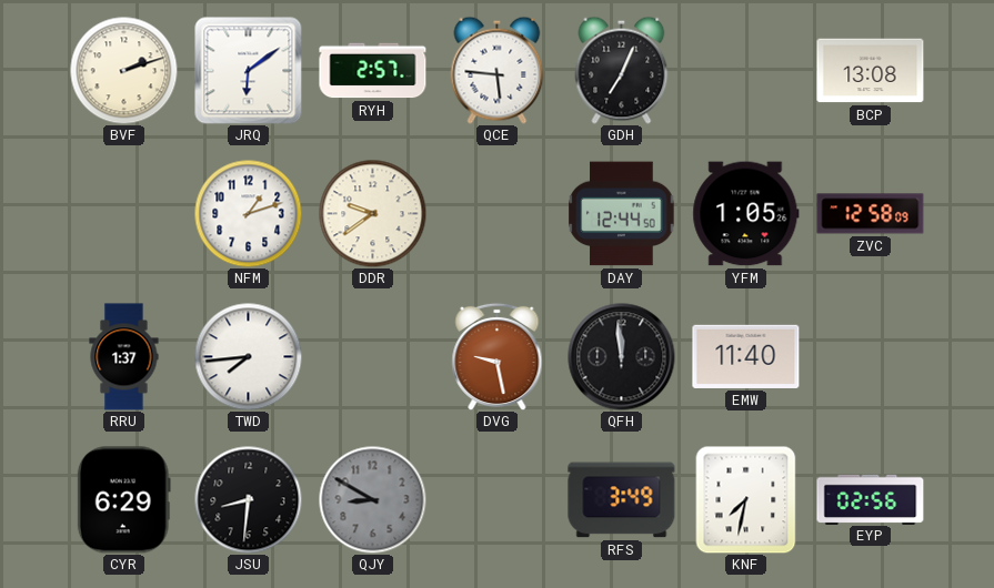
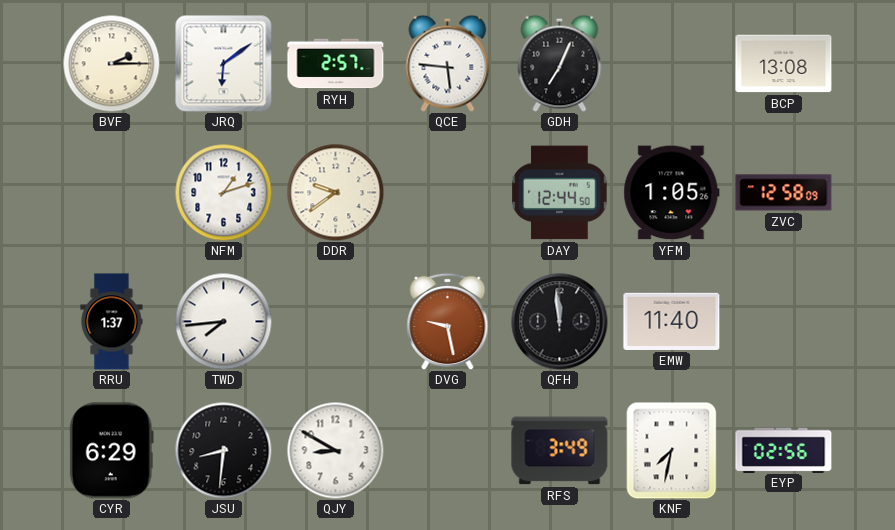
BVF: 2:12 -> 2:15 (111, 63)
QJY dial: grey -> white (335, 450)
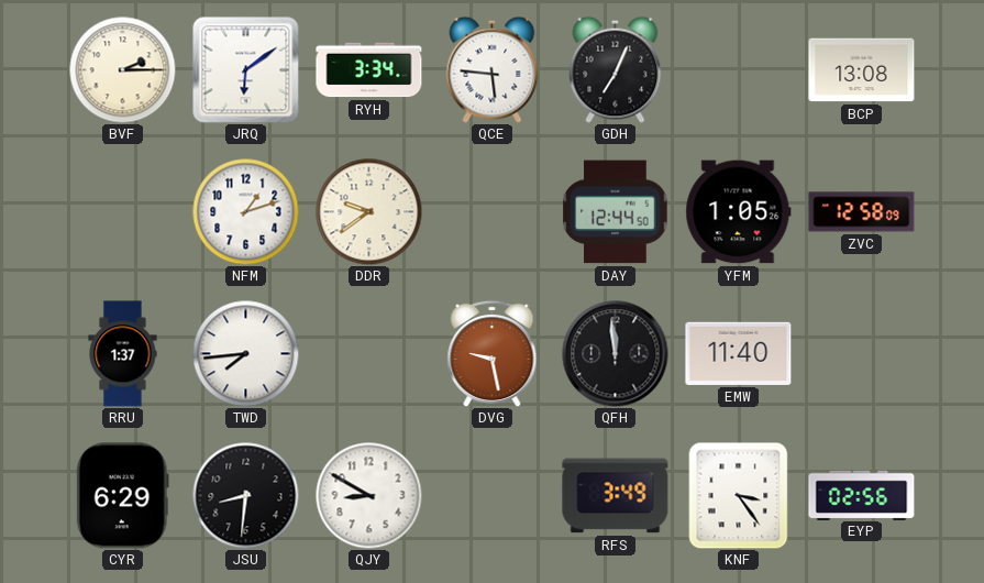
RYH: 2:57 -> 3:34 (369, 70)
KNF: 7:32 -> 3:24 (739, 495)
